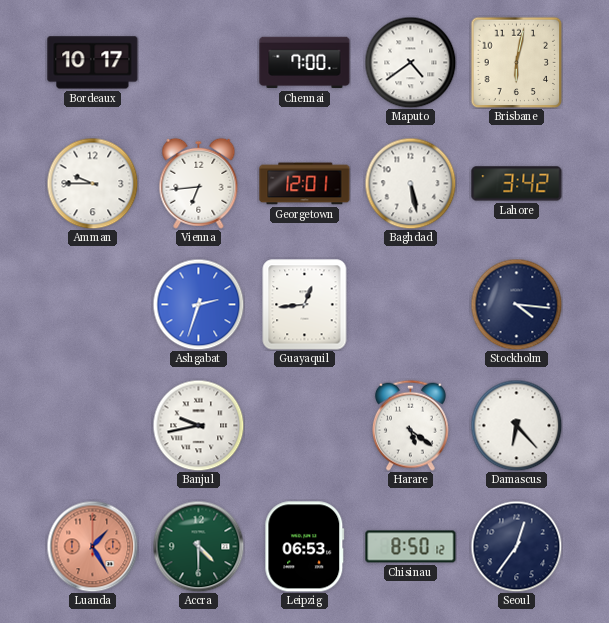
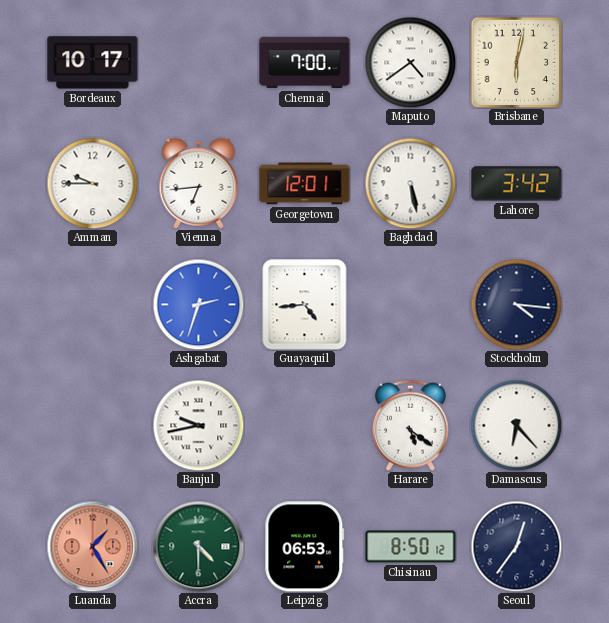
Guayaquil: 12:44 -> 4:44 (305, 305)
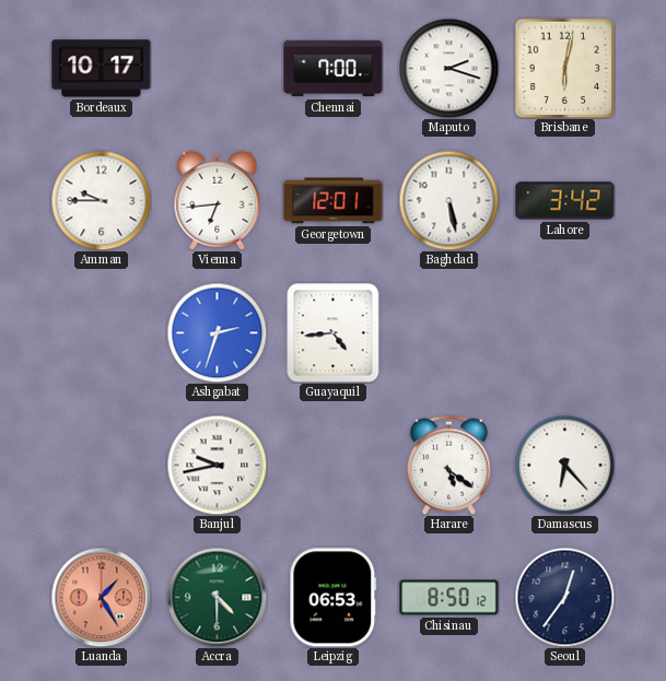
Maputo: 4:39 -> 2:18 (448, 68)
Stockholm: 4:16 -> none (516, 304)
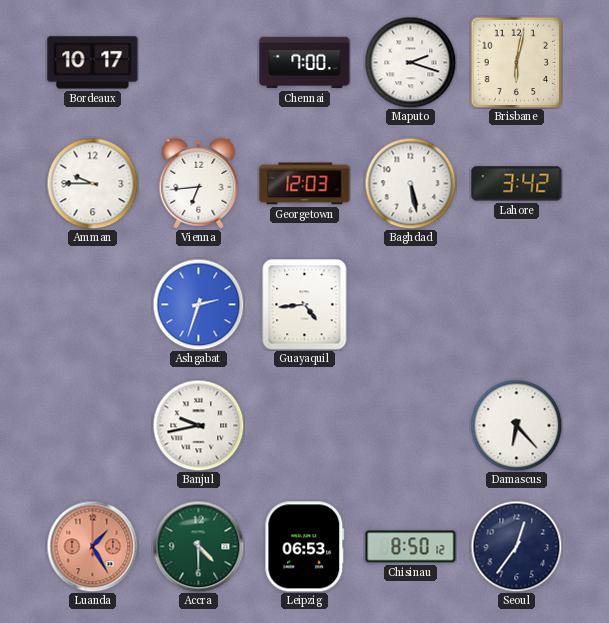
Georgetown: 12:01 -> 12:03 (305, 184)
Harare: 5:21 -> none (448, 465)
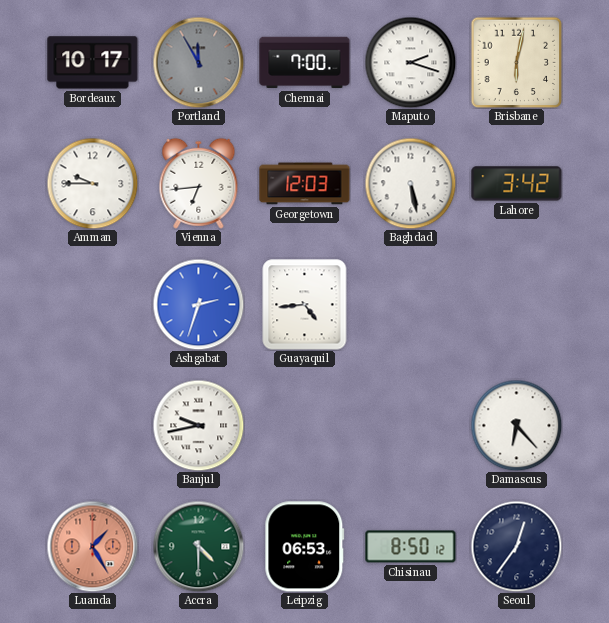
Portland: none -> 11:55 (198, 62)
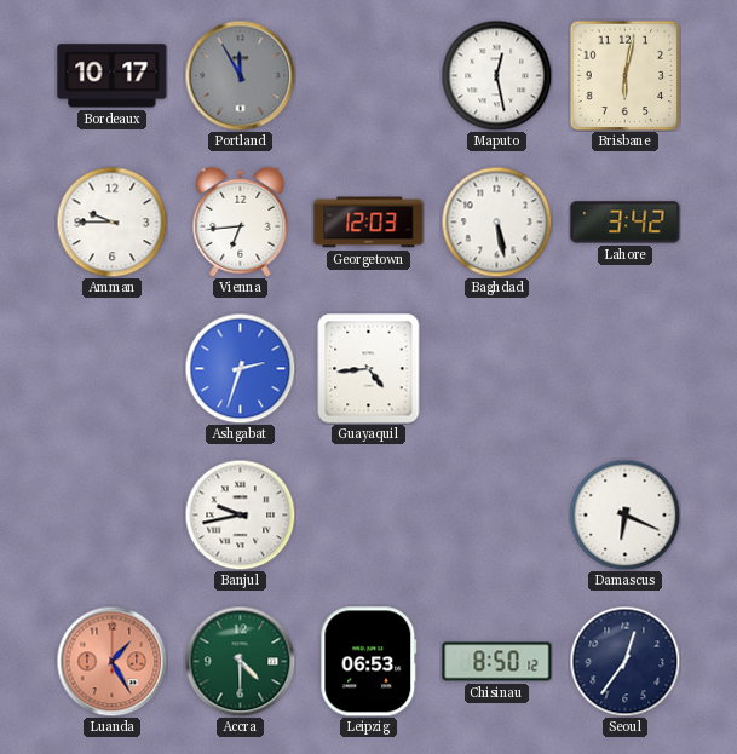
Chennai: 7:00 -> none (305, 63)
Maputo: 2:18 -> 12:28 (496, 75)
Damascus: 6:23 -> 6:19 (624, 514)
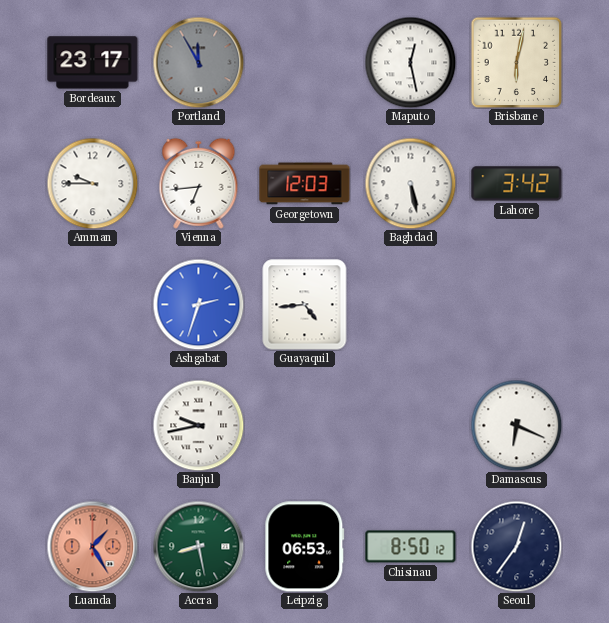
Bordeaux: 10:17 -> 23:17 (93, 63)
Accra: 4:30 -> 8:28 (198, 546)
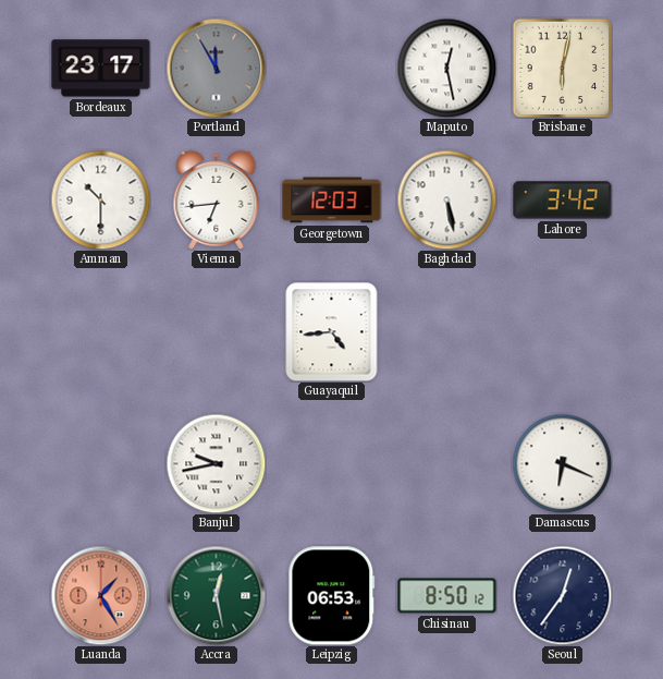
Amman: 9:45 -> 10:30 (100, 199)
Ashgabat: 2:33 -> none (198, 304)
Accra: 8:28 -> 12:28 (216, 595)
